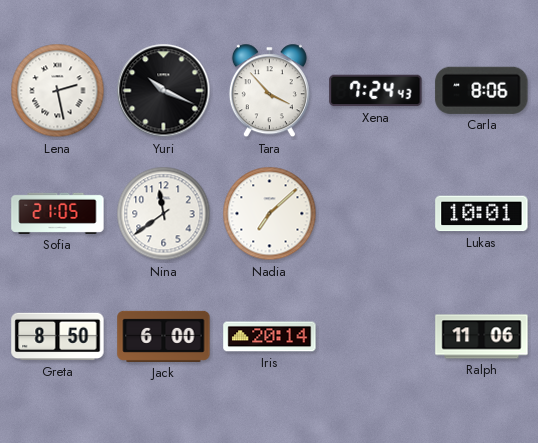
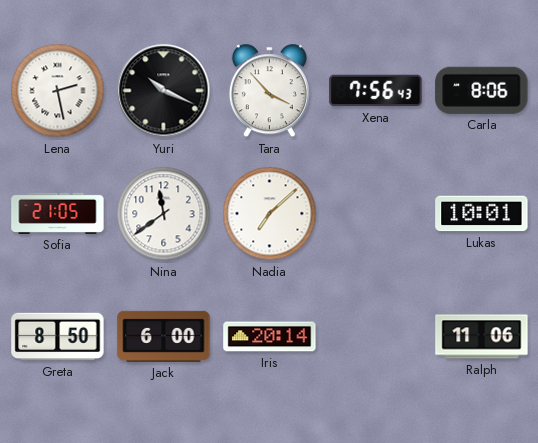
Xena: 7:24 -> 7:56 (376, 91)
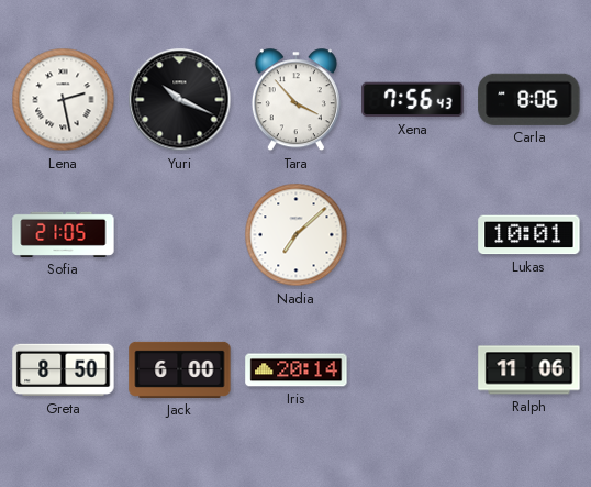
Nina: 11:39 -> none (164, 214)
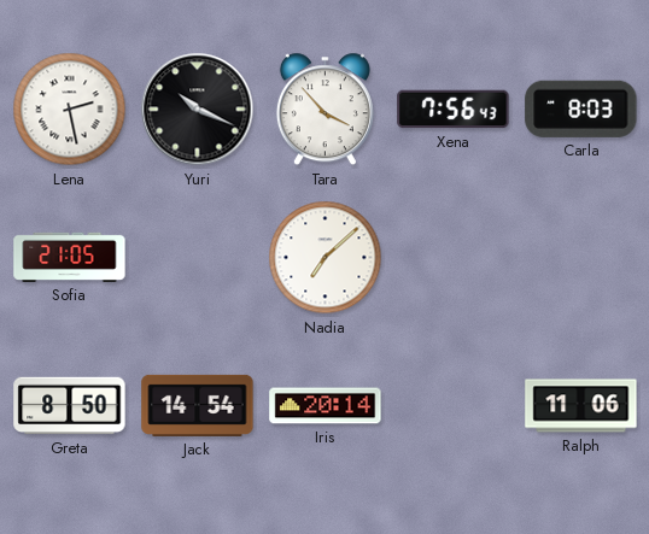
Carla: 8:06 -> 8:03 (581, 108)
Lukas: 10:01 -> none (529, 235)
Jack: 6:00 -> 14:54 (198, 405)
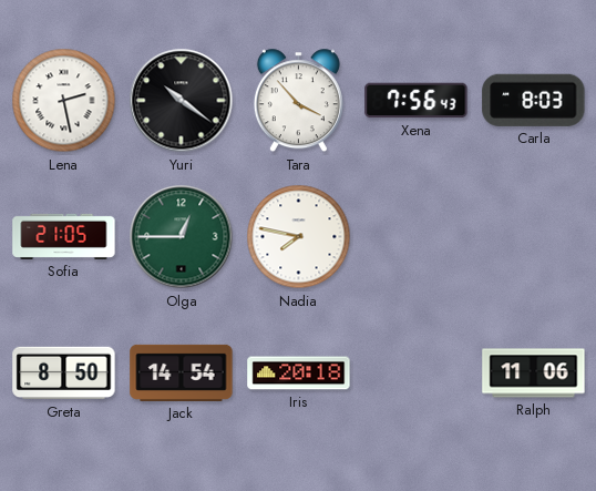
Yuri: 10:19 -> 10:21 (182, 101)
Olga: none -> 12:45 (182, 237)
Nadia: 7:08 -> 7:47 (299, 237)
Iris: 20:14 -> 20:18 (299, 374)
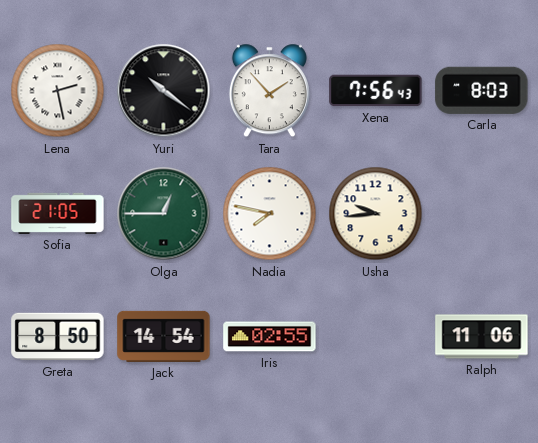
Tara: 3:53 -> 1:53 (269, 91)
Usha: none -> 9:44 (376, 214)
Iris: 20:18 -> 02:55 (270, 337)
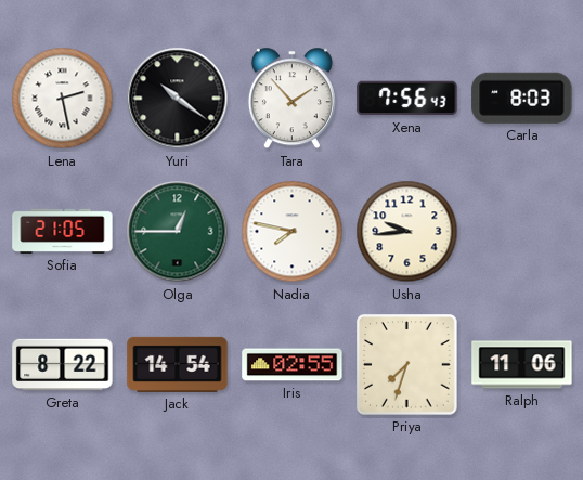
Greta: 8:50 -> 8:22 (63, 365)
Priya: none -> 7:33 (407, 365)
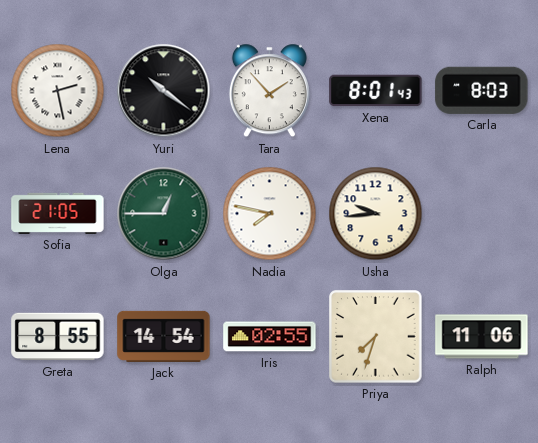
Xena: 7:56 -> 8:01 (376, 91)
Greta: 8:22 -> 8:55 (58, 337)
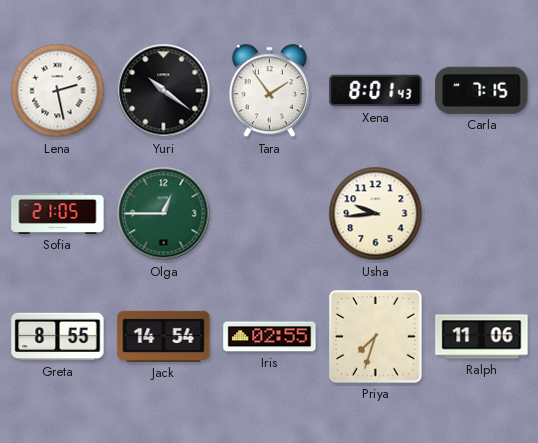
Tara: 1:53 -> 1:54 (269, 91)
Carla: 8:03 -> 7:15 (482, 90)
Nadia: 7:47 -> none (270, 214)
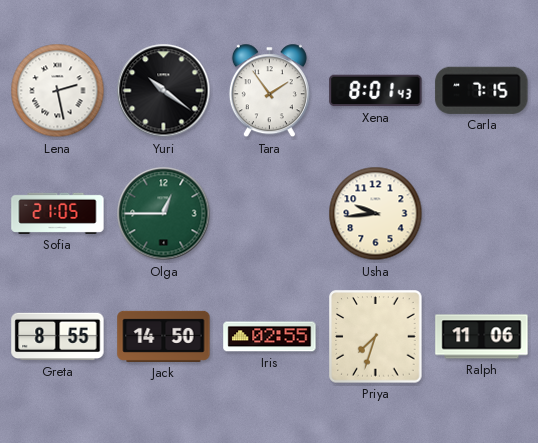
Jack: 14:54 -> 14:50 (164, 336)
